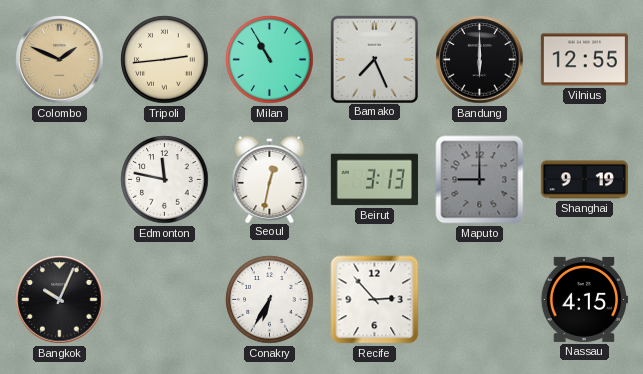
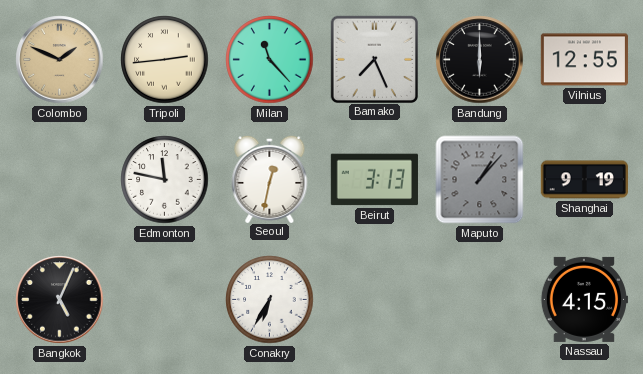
Milan: 10:55 -> 11:23 (270, 60)
Maputo: 9:00 -> 1:07 (480, 180)
Bangkok: 10:04 -> 5:04 (60, 300)
Recife: 2:53 -> none (375, 300)
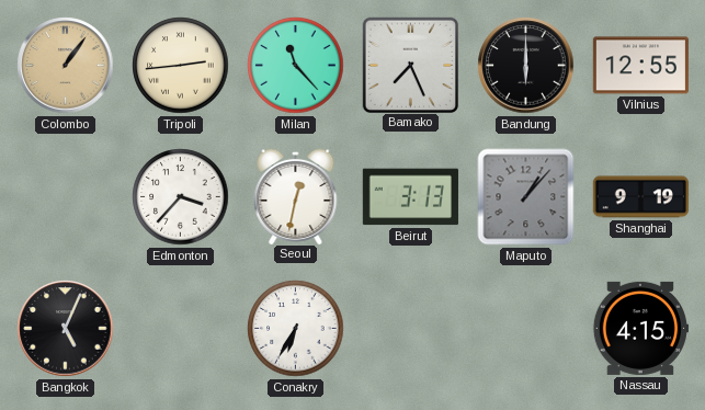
Colombo: 1:49 -> 1:06 (66, 66)
Edmonton: 11:47 -> 3:37 (181, 197)
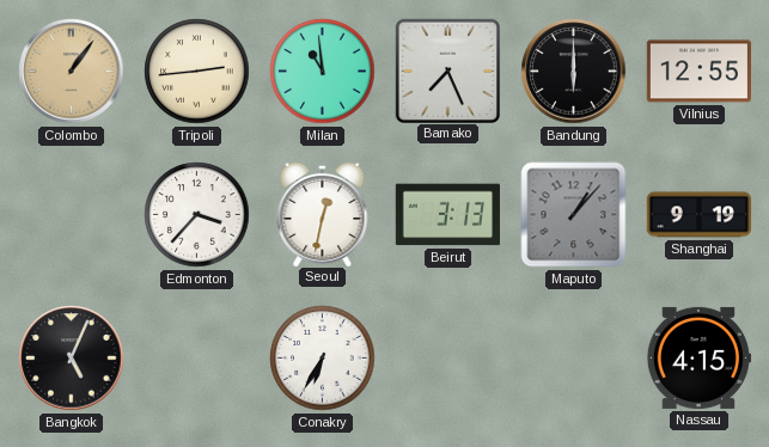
Milan: 11:23 -> 10:59 (323, 72)
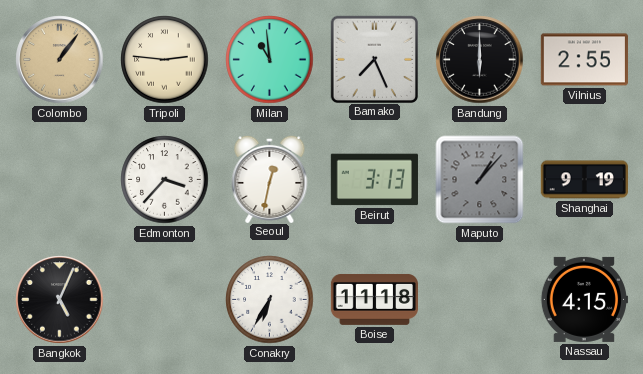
Tripoli: 2:44 -> 2:46 (165, 60)
Vilnius: 12:55 -> 2:55 (584, 60)
Boise: none -> 11:18 (374, 300)
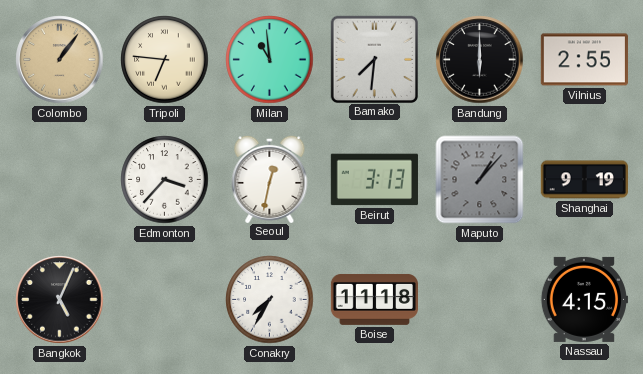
Tripoli: 2:46 -> 6:46 (165, 60)
Bamako: 7:26 -> 7:31 (374, 59)
Conakry: 6:35 -> 7:35 (270, 300)
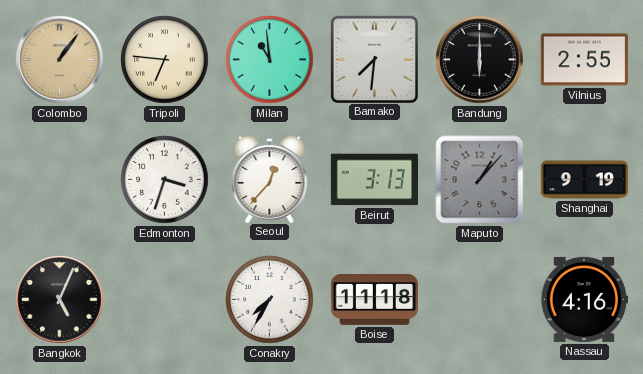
Edmonton: 3:37 -> 3:33 (165, 180)
Seoul: 12:32 -> 12:37 (270, 178)
Nassau: 4:15 -> 4:16 (583, 299)
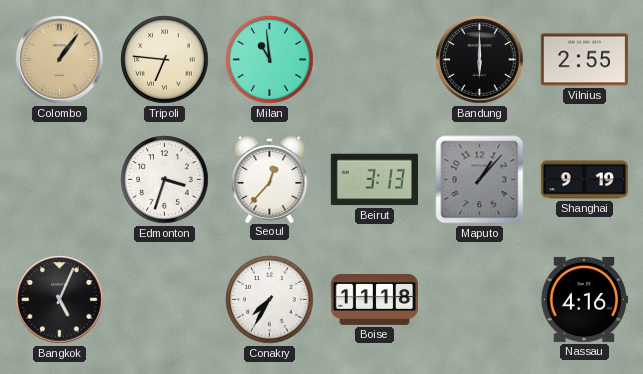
Bamako: 7:31 -> none (374, 59)
